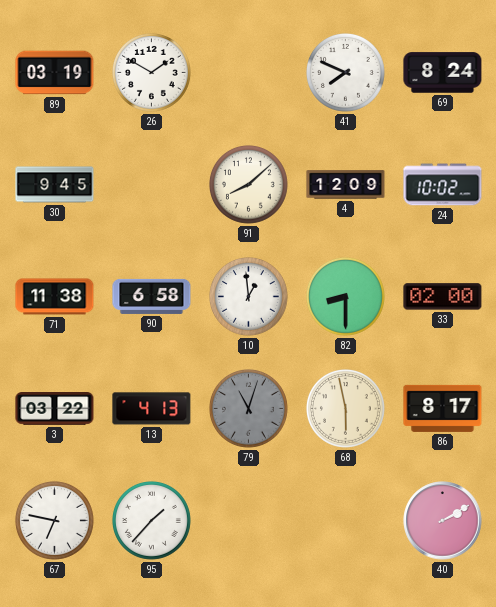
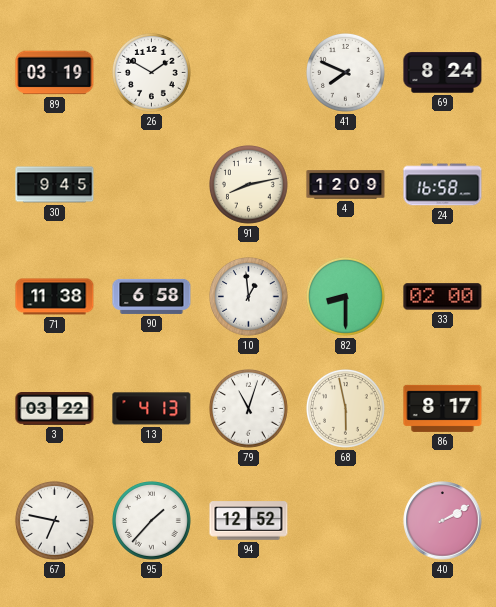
91: 8:08 -> 8:13 (248, 184)
24: 10:02 -> 16:58 (443, 185)
79 dial: grey -> white (248, 408)
94: none -> 12:52 (249, 521)
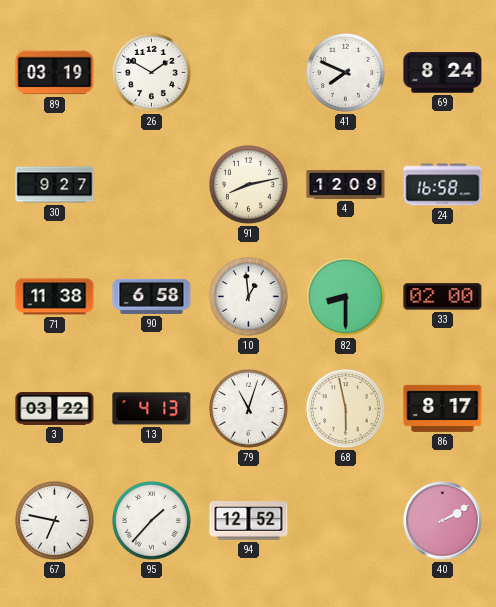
30: 9:45 -> 9:27 (55, 185)
